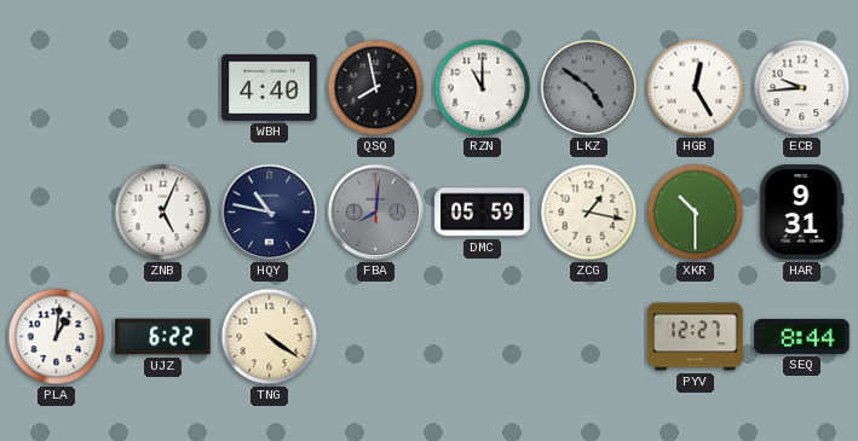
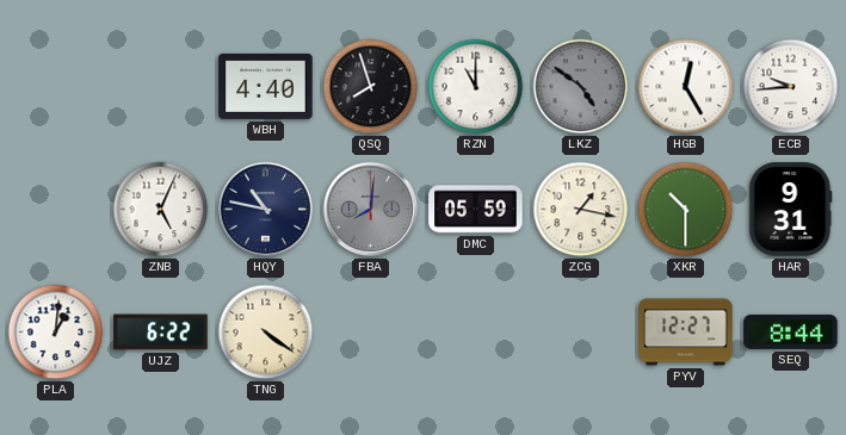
QSQ: 7:58 -> 7:57 (371, 87)
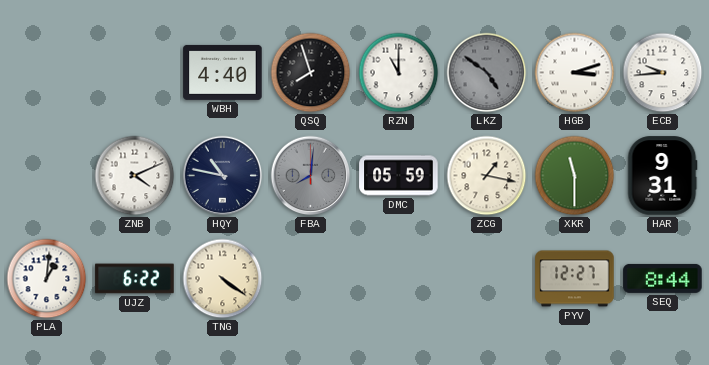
HGB: 12:25 -> 3:12 (575, 73)
ZNB: 5:04 -> 4:11 (135, 176)
XKR: 10:30 -> 11:30 (575, 176)
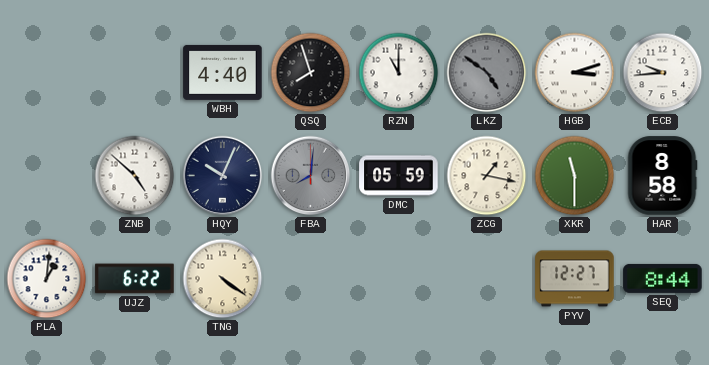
ZNB: 4:11 -> 4:52 (135, 176)
HQY: 10:47 -> 10:04 (223, 176)
HAR: 9:31 -> 8:58 (663, 176)
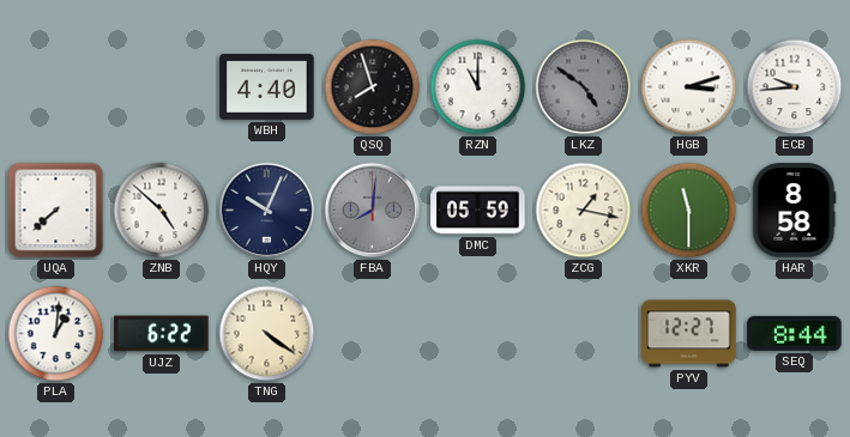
UQA: none -> 7:38 (56, 211)
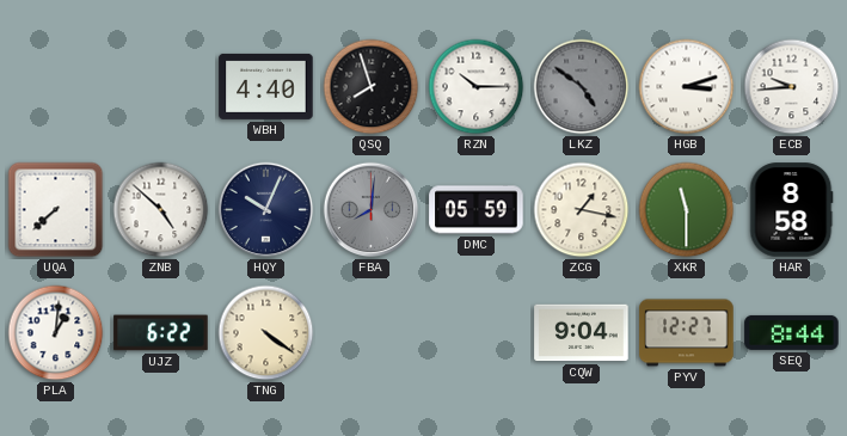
RZN: 11:00 -> 10:15 (477, 87)
CQW: none -> 9:04 (582, 333)
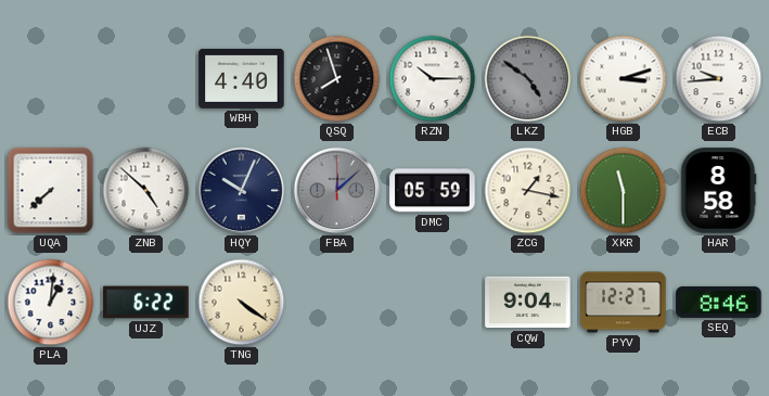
FBA: 8:01 -> 12:08 (337, 191)
SEQ: 8:44 -> 8:46 (719, 302)
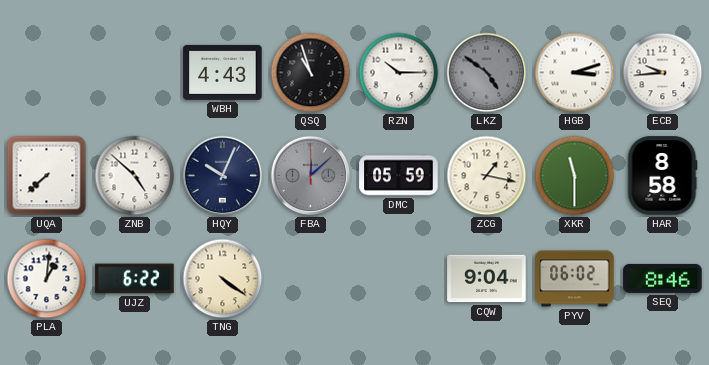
WBH: 4:40 -> 4:43 (223, 72)
QSQ: 7:57 -> 10:57 (311, 73)
PYV: 12:27 -> 06:02 (575, 279)
